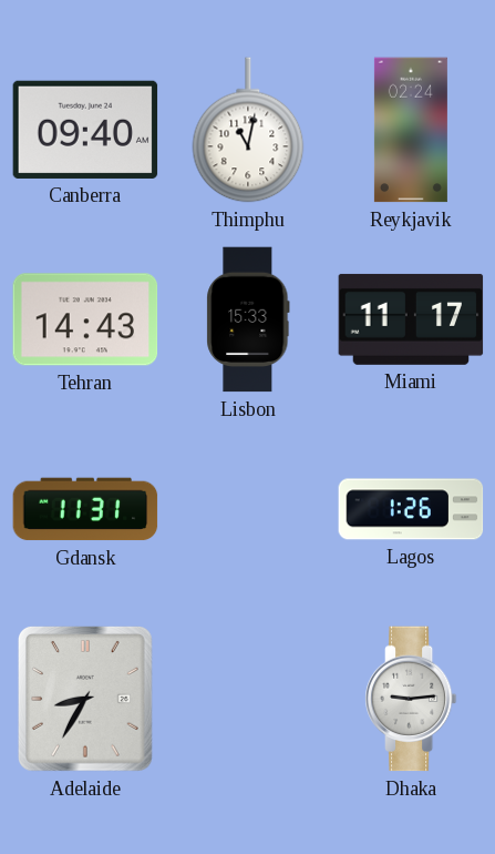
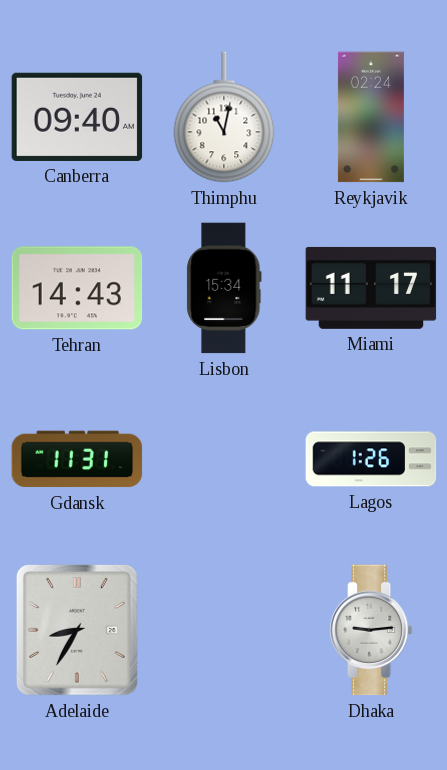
Lisbon: 15:33 -> 15:34 (224, 288)
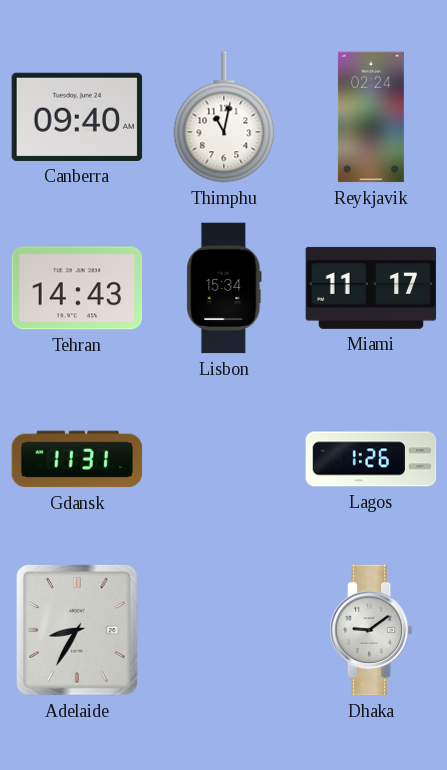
Dhaka: 9:14 -> 9:09 (371, 630)
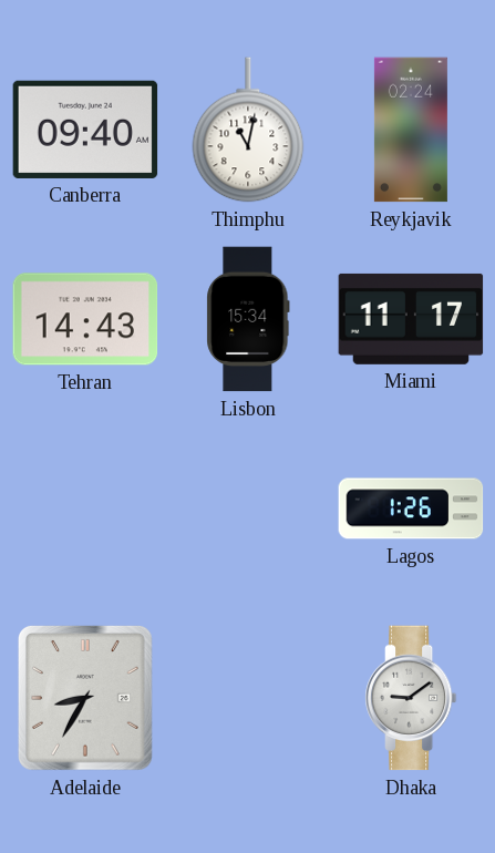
Gdansk: 11:31 -> none (77, 459)
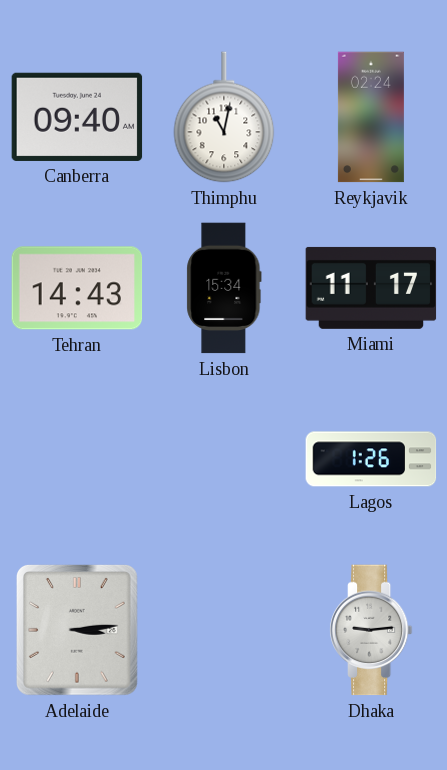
Adelaide: 8:35 -> 3:14 (77, 631)
Dhaka: 9:09 -> 9:14 (371, 630)
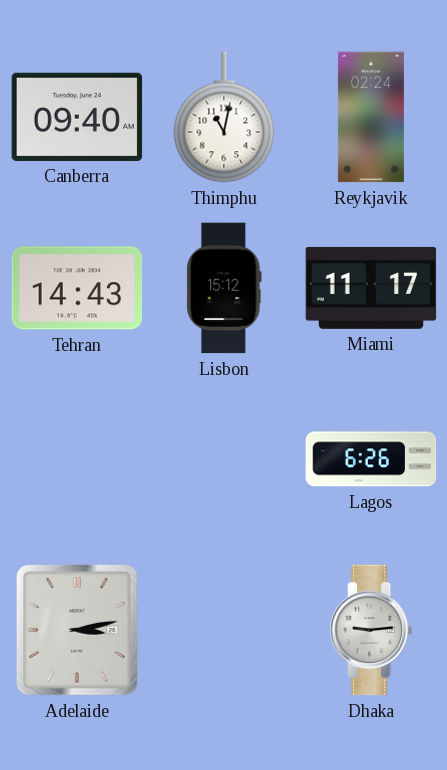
Lisbon: 15:34 -> 15:12 (224, 288)
Lagos: 1:26 -> 6:26 (371, 459)
Adelaide: 3:14 -> 3:13 (77, 631)
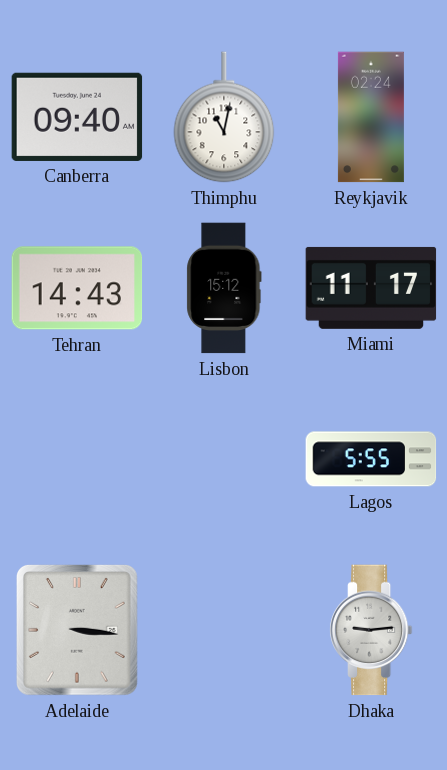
Lagos: 6:26 -> 5:55 (371, 459)
Adelaide: 3:13 -> 3:16 (77, 631)
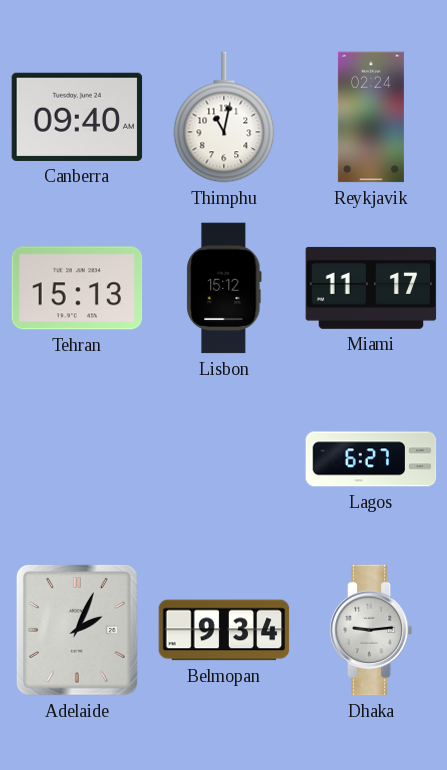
Tehran: 14:43 -> 15:13 (77, 288)
Lagos: 5:55 -> 6:27 (371, 459)
Adelaide: 3:16 -> 2:04 (77, 631)
Belmopan: none -> 9:34 (224, 630)
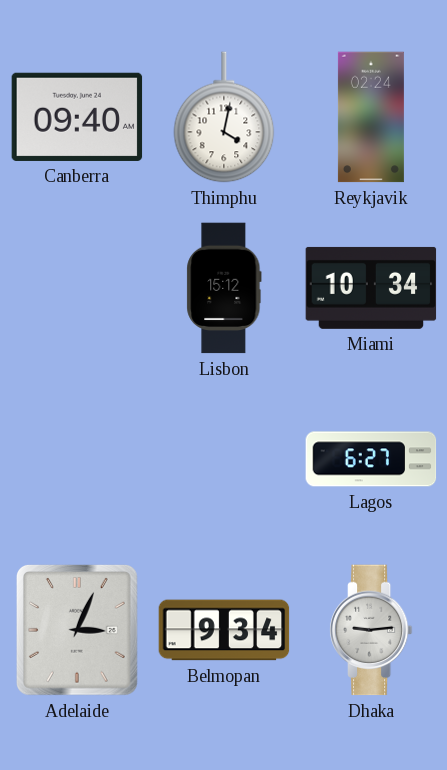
Thimphu: 11:02 -> 4:02 (224, 117)
Tehran: 15:13 -> none (77, 288)
Miami: 11:17 -> 10:34 (371, 288)
Adelaide: 2:04 -> 3:04 (77, 631)
